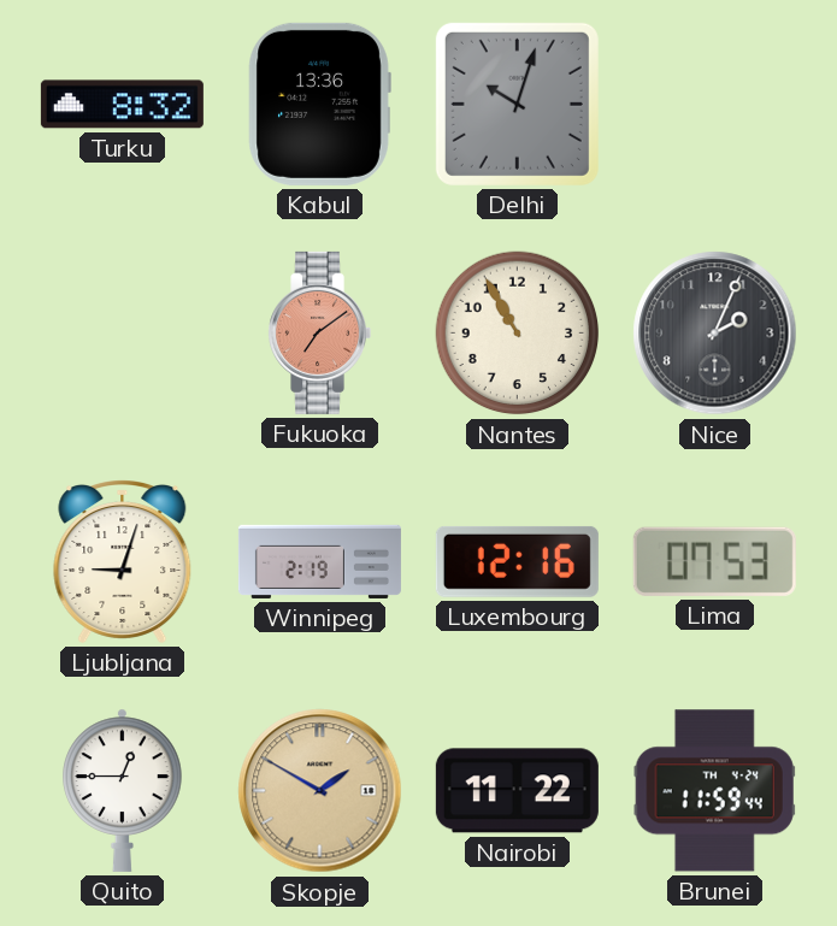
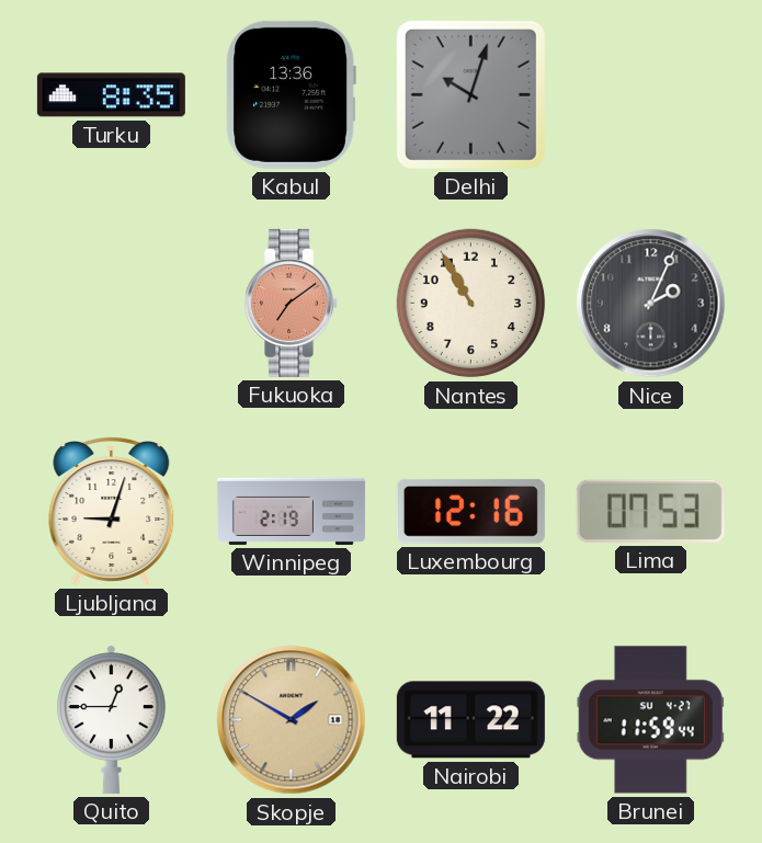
Turku: 8:32 -> 8:35 (111, 95)
Brunei date: TH 4-24 -> SU 4-27 (650, 720)
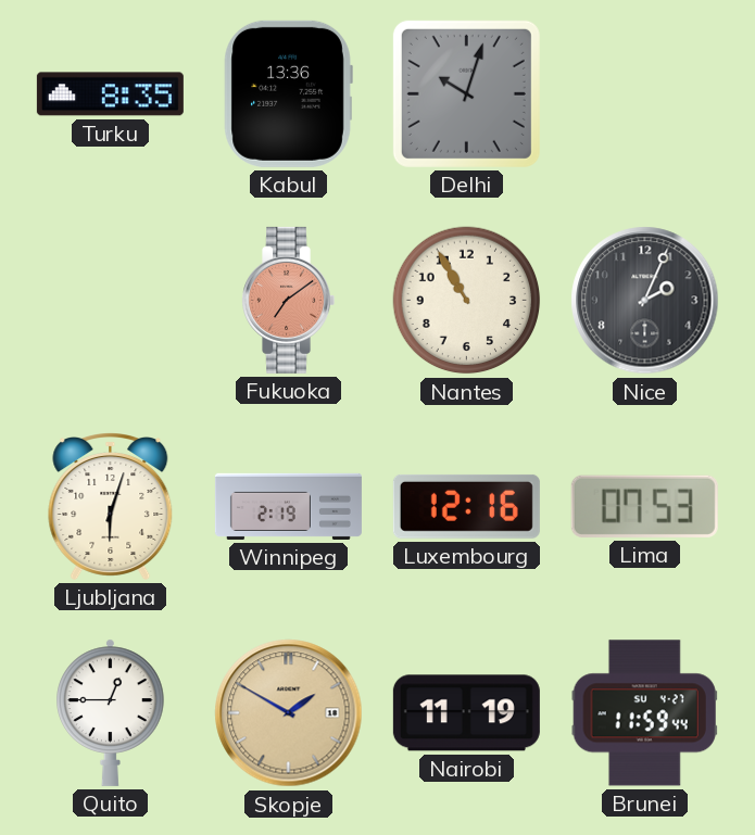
Ljubljana: 9:03 -> 6:03 (111, 507)
Nairobi: 11:22 -> 11:19 (466, 713)
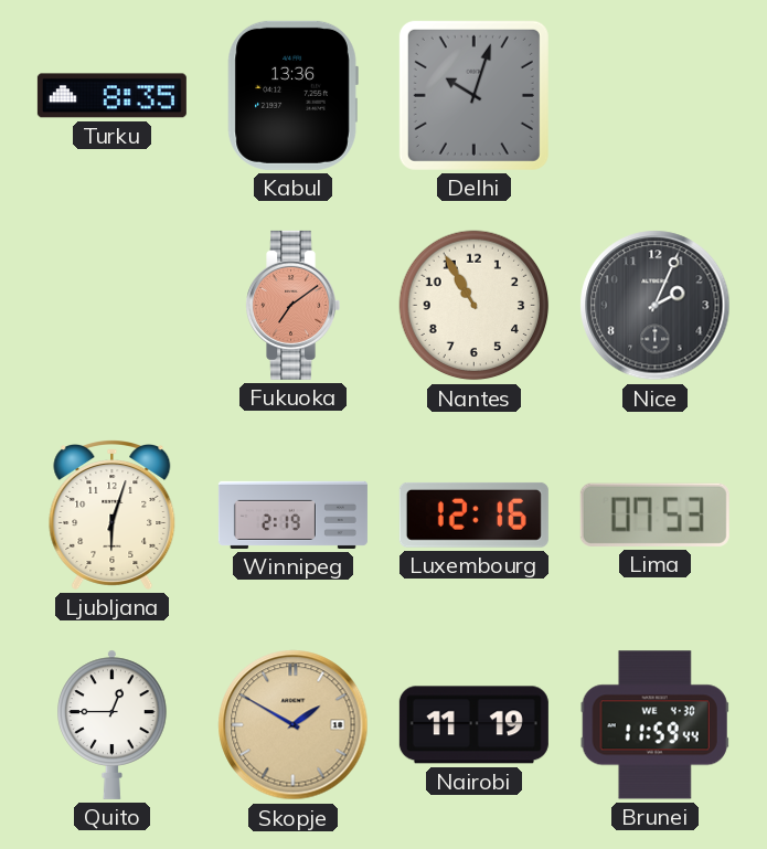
Brunei date: SU 4-27 -> WE 4-30 (654, 725)
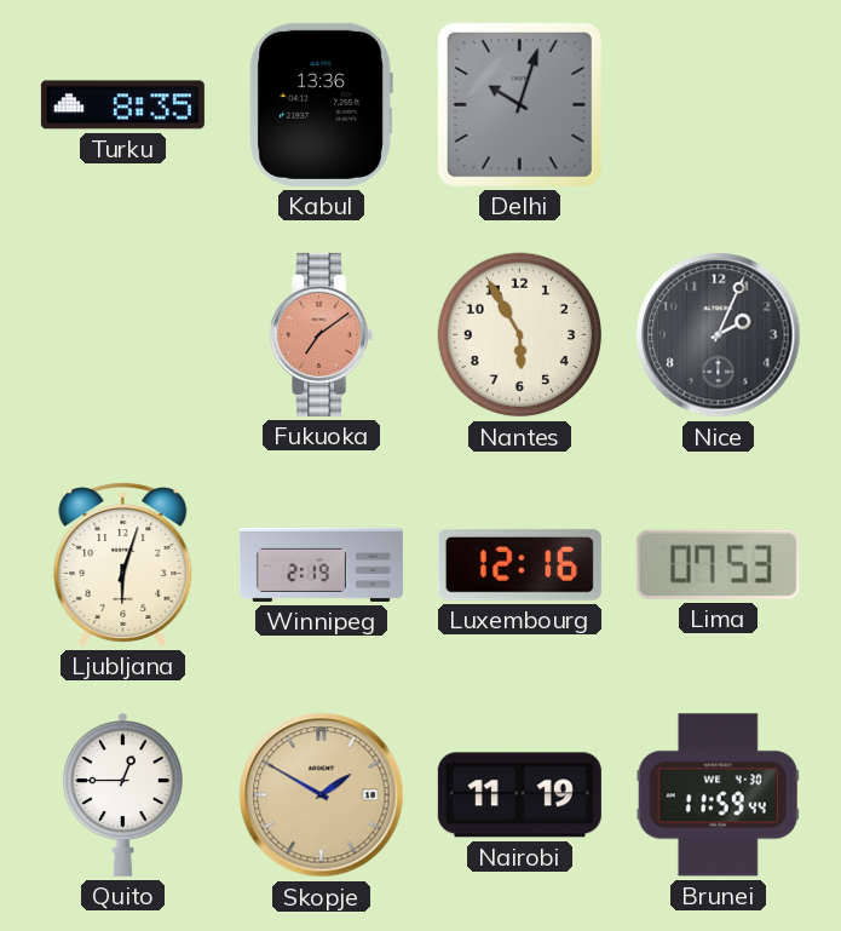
Nantes: 10:55 -> 5:55 (520, 335)
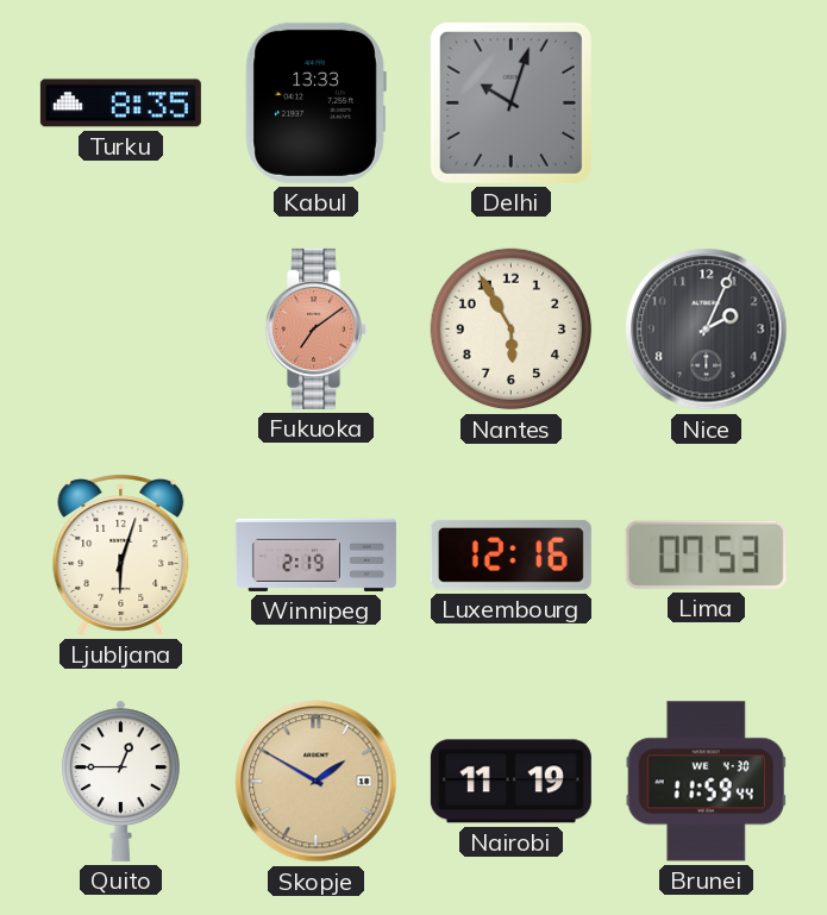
Kabul: 13:36 -> 13:33 (315, 102)
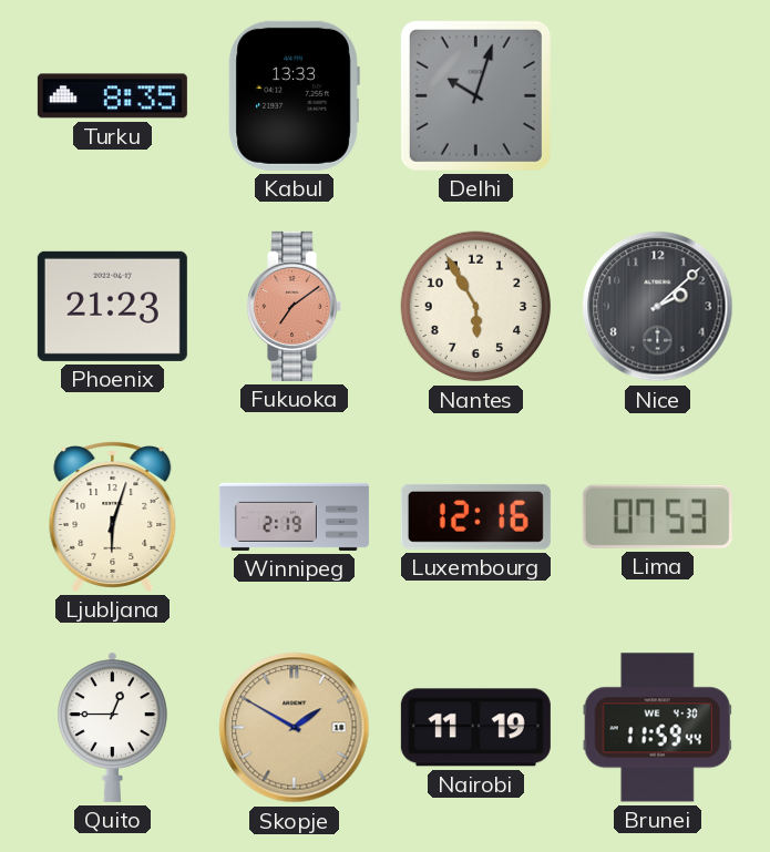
Phoenix: none -> 21:23 (112, 306)
Nice: 2:04 -> 2:08 (658, 307)
